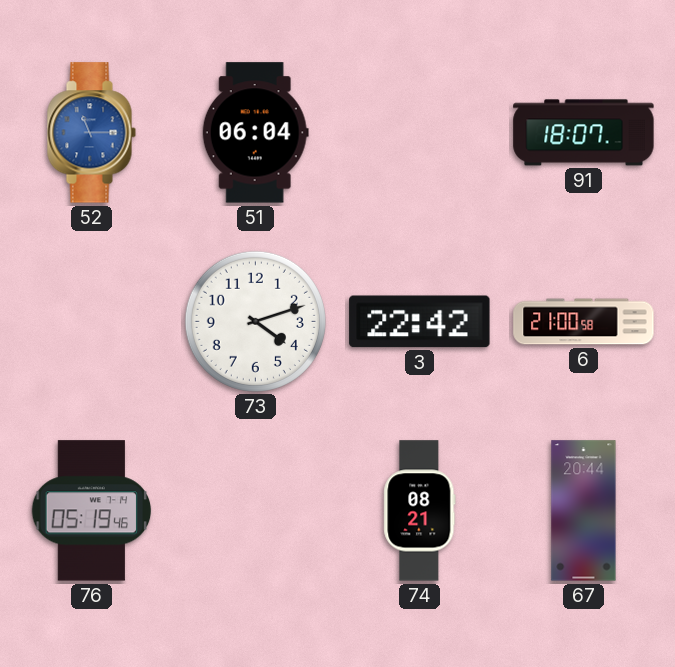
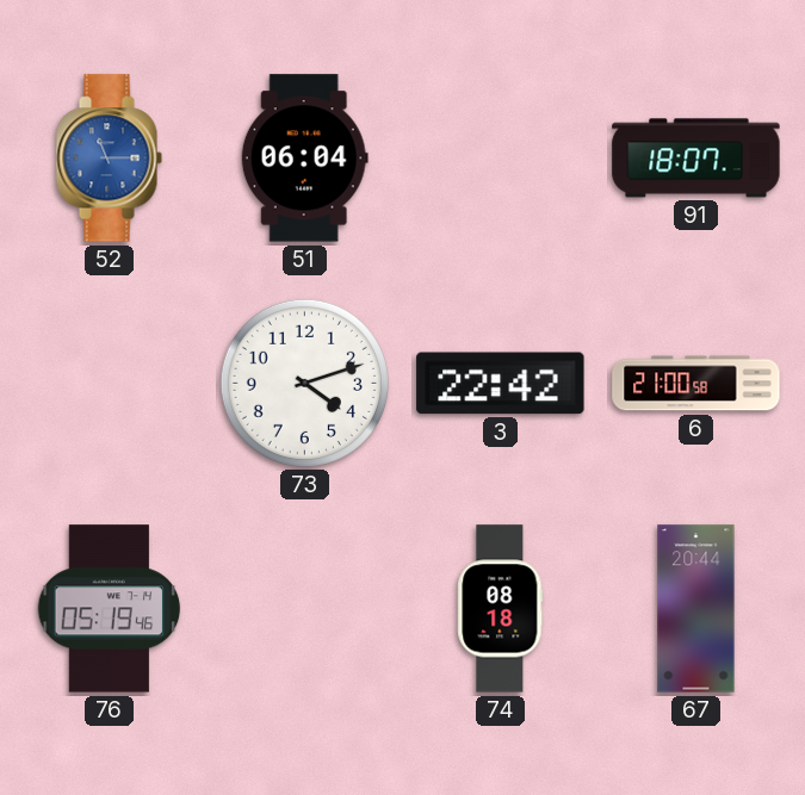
74: 08:21 -> 08:18 (501, 609)
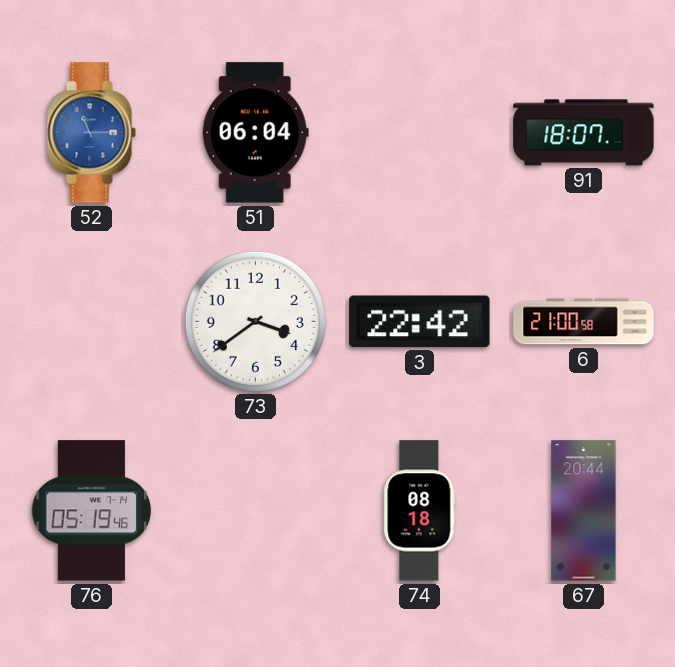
73: 4:12 -> 3:39 (255, 321)
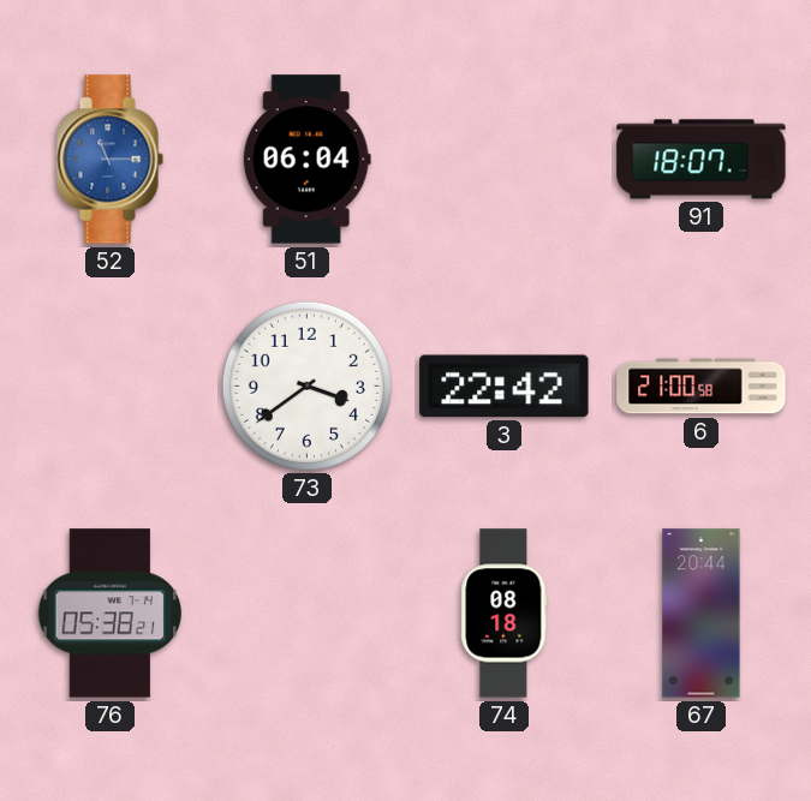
76: 05:19 -> 05:38 (111, 614)
